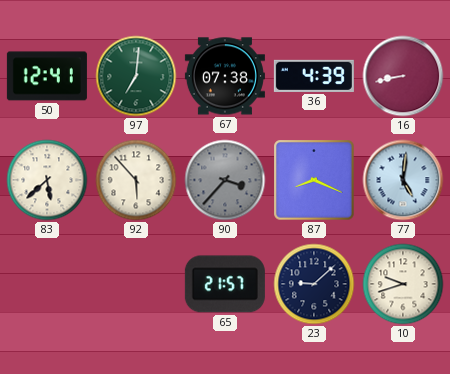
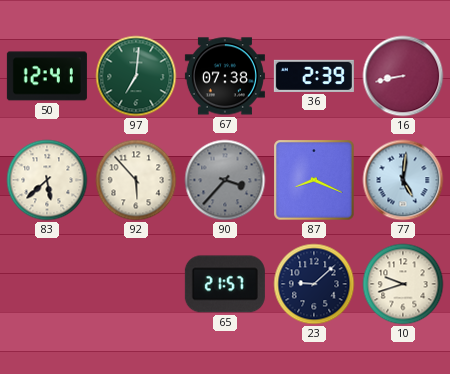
36: 4:39 -> 2:39 (314, 76)
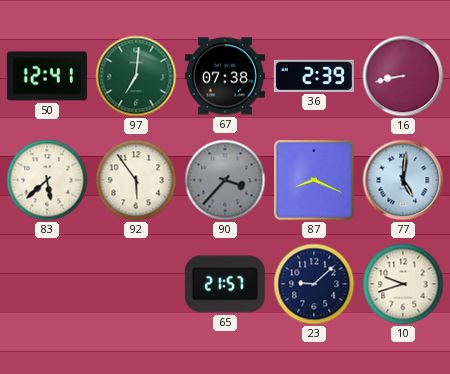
92: 5:53 -> 5:54 (136, 180)
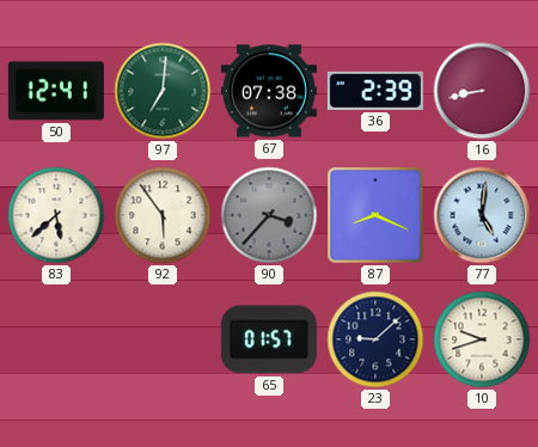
65: 21:57 -> 01:57 (269, 339)
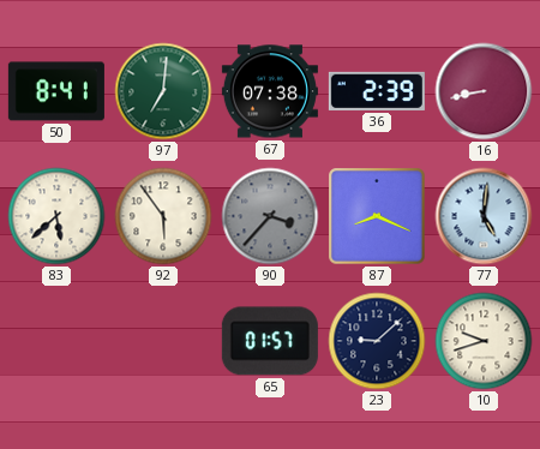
50: 12:41 -> 8:41 (56, 91)
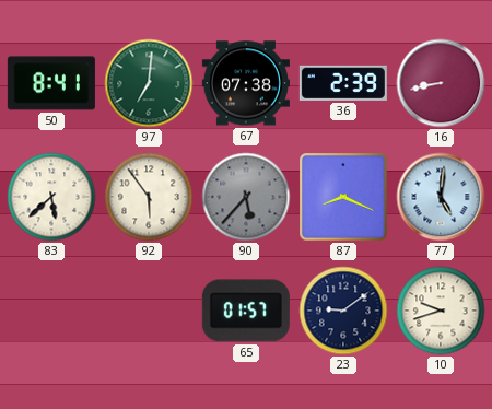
90: 3:37 -> 5:37 (246, 197)
23: 9:08 -> 9:09 (343, 311)
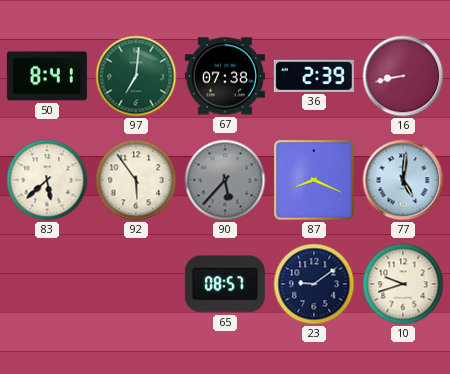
65: 01:57 -> 08:57 (225, 284)
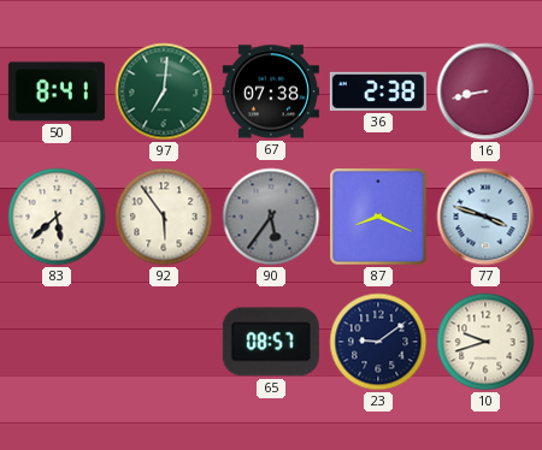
36: 2:39 -> 2:38 (378, 91)
90: 5:37 -> 5:36 (271, 217)
77: 5:01 -> 3:48 (485, 217)
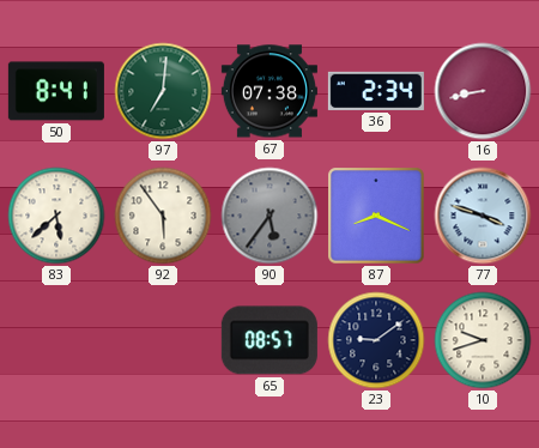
36: 2:38 -> 2:34 (376, 91)
